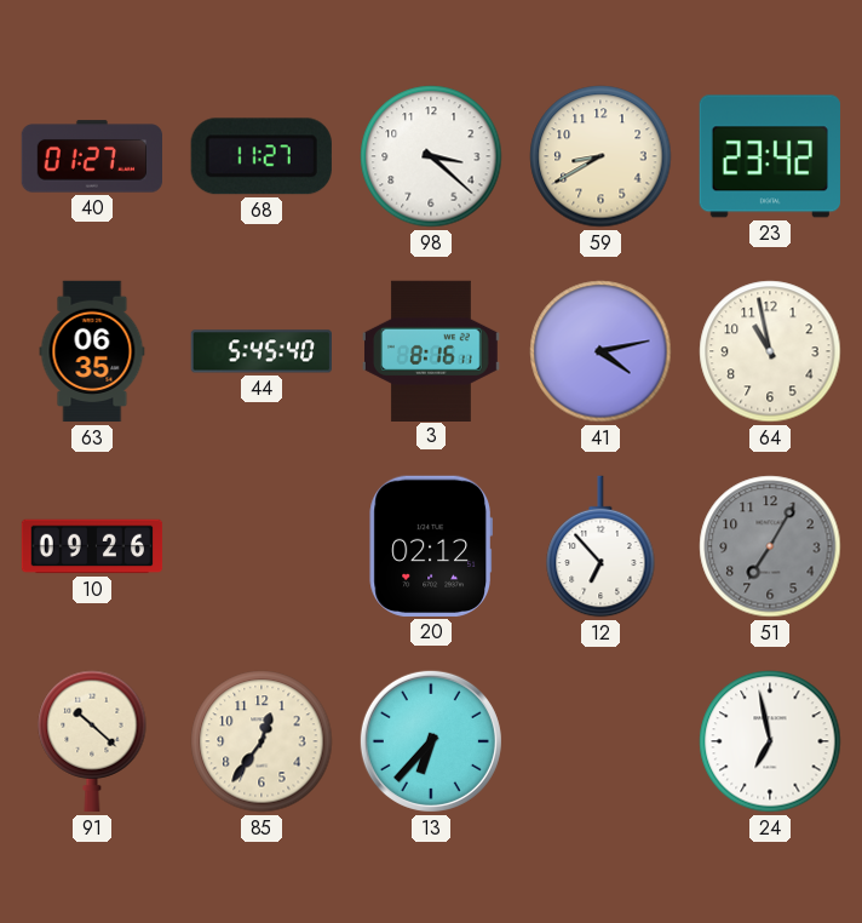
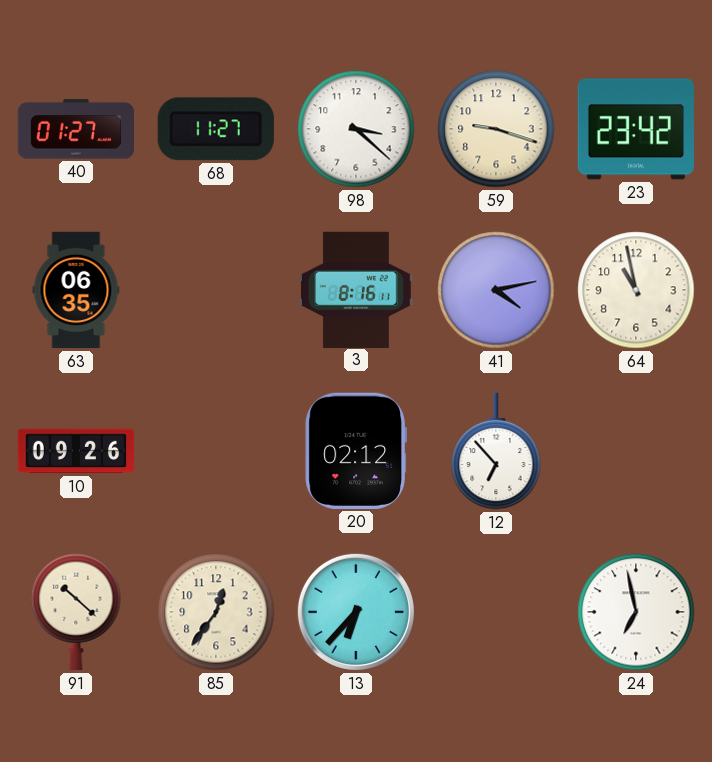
59: 8:40 -> 9:18 (496, 129)
44: 5:45 -> none (260, 351)
51: 7:05 -> none (770, 546)
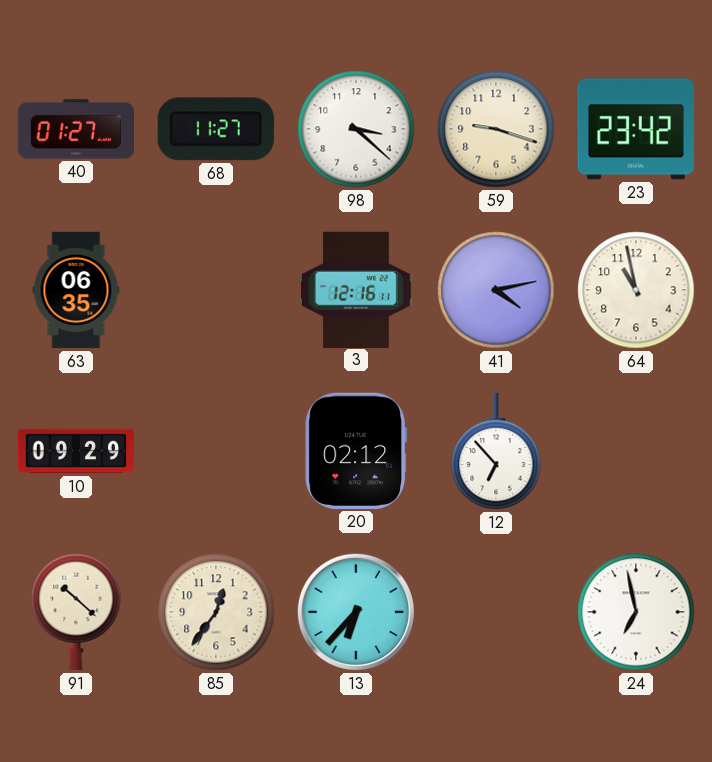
3: 8:16 -> 12:16 (357, 289)
10: 09:26 -> 09:29 (76, 451)
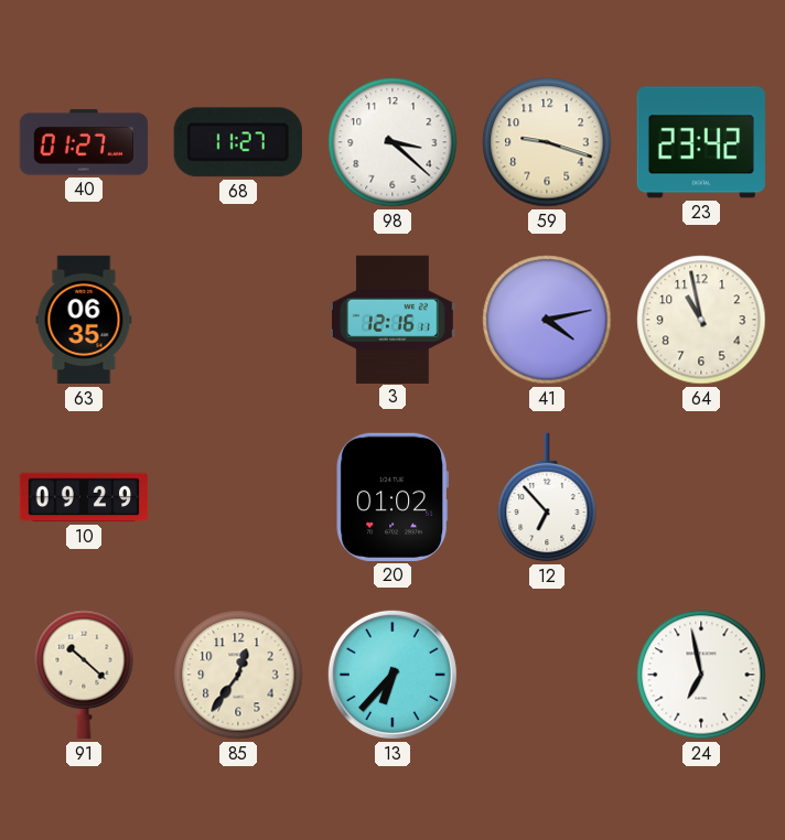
20: 02:12 -> 01:02 (391, 497)
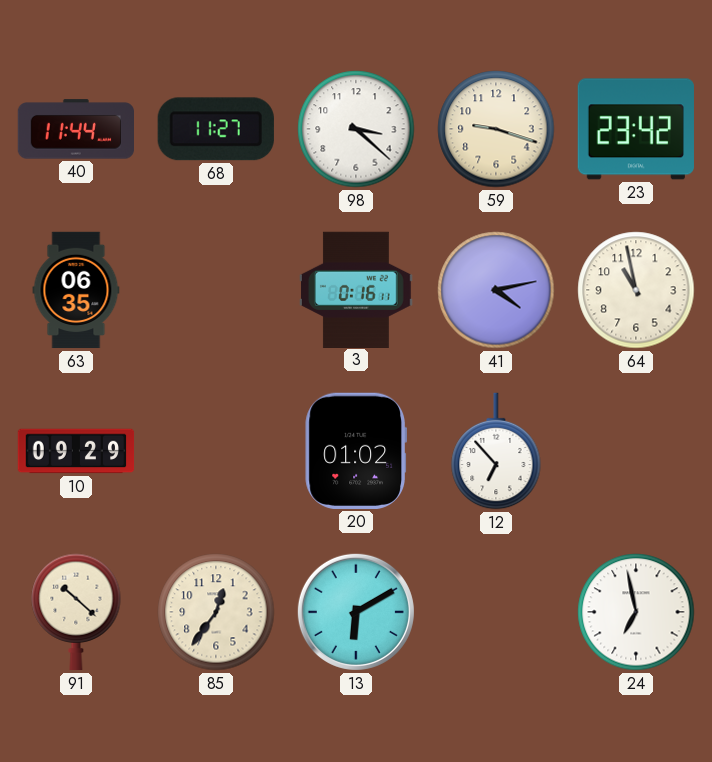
40: 01:27 -> 11:44 (75, 129)
3: 12:16 -> 0:16 (357, 289)
13: 6:37 -> 6:10 (356, 612)
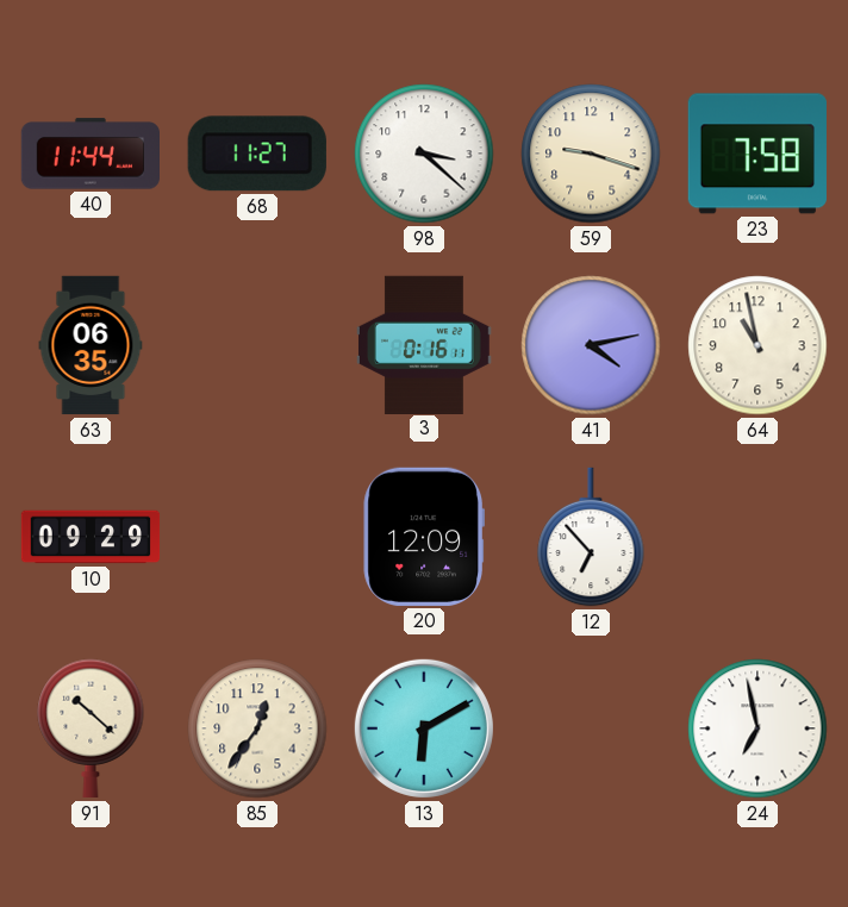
23: 23:42 -> 7:58 (757, 154)
20: 01:02 -> 12:09 (423, 537)
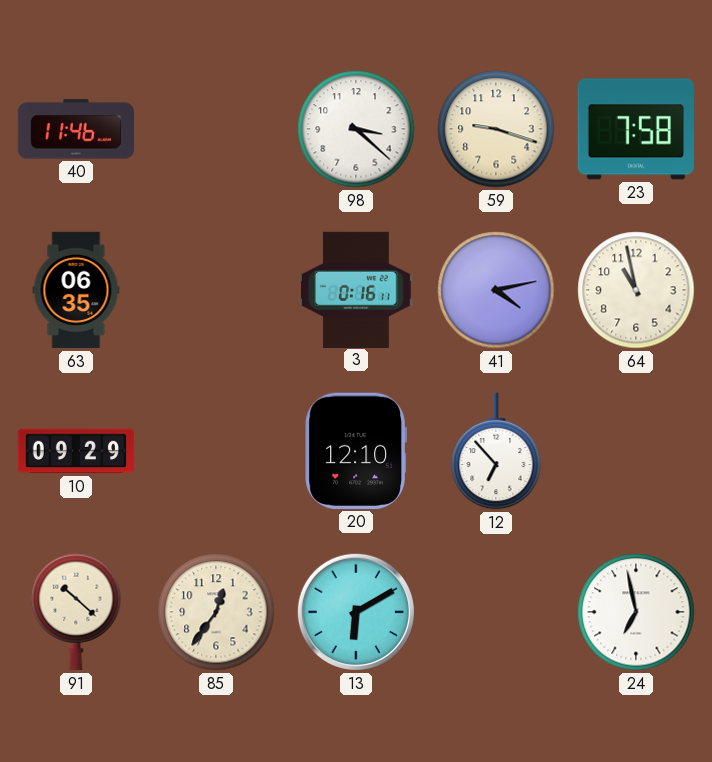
40: 11:44 -> 11:46 (75, 129)
68: 11:27 -> none (257, 154)
20: 12:09 -> 12:10 (355, 451)
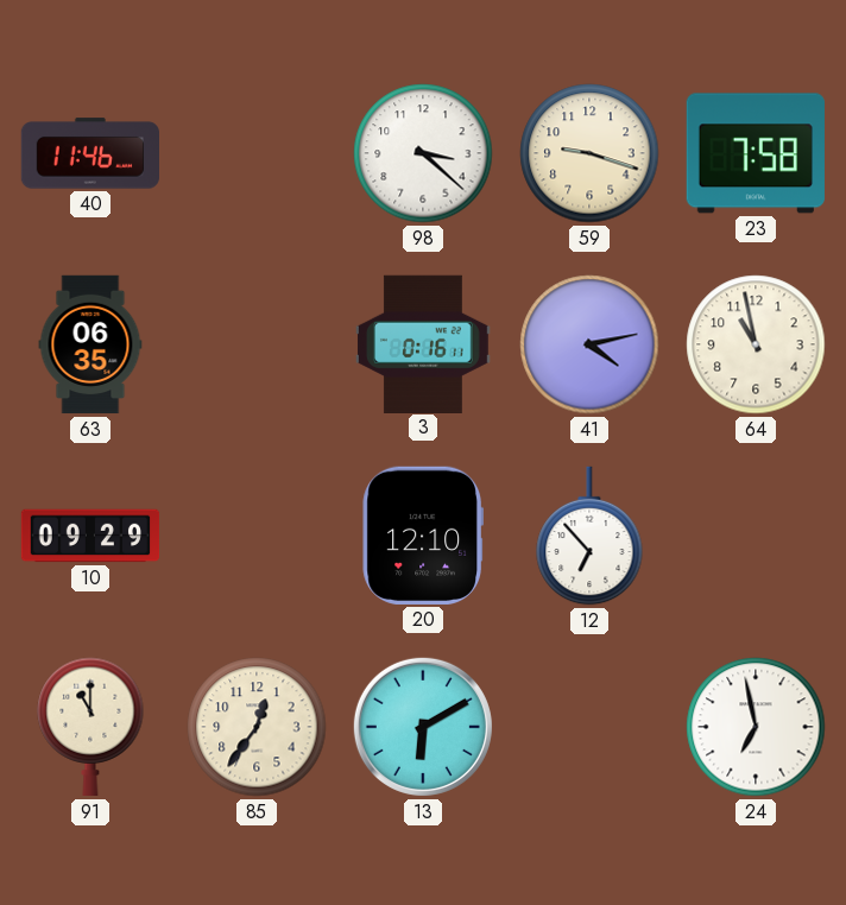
91: 10:22 -> 11:00 (90, 727)
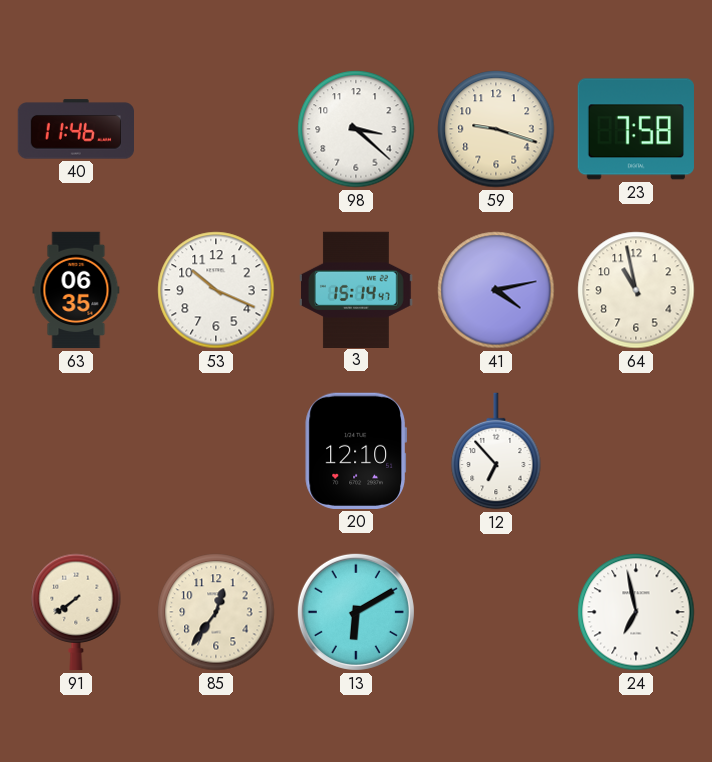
53: none -> 10:19 (216, 290)
3: 0:16 -> 15:14 (357, 289)
10: 09:29 -> none (90, 536)
91: 11:00 -> 7:39 (76, 612)
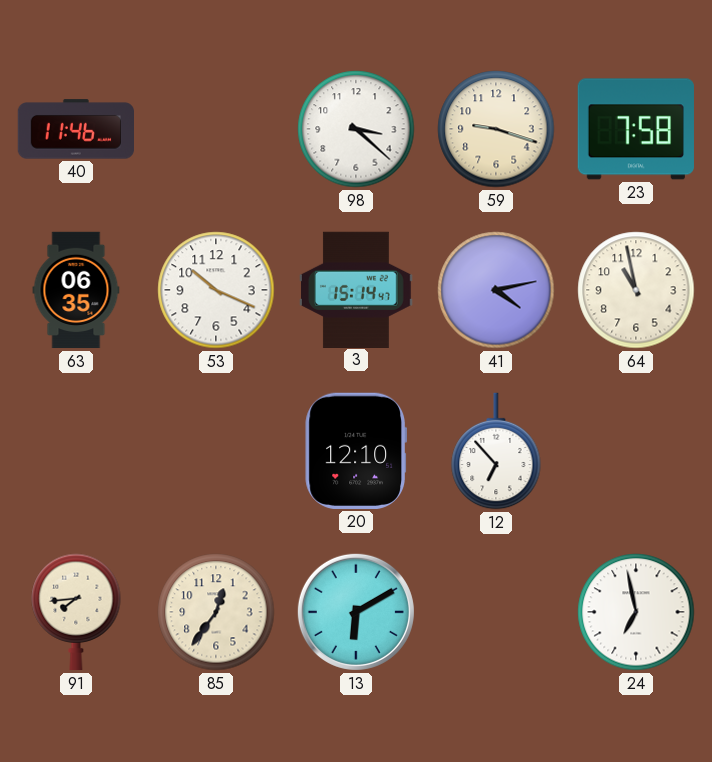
91: 7:39 -> 7:44 (76, 612)
